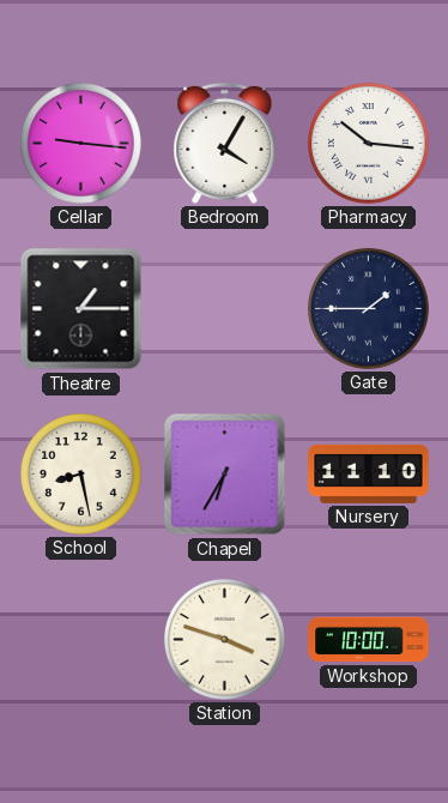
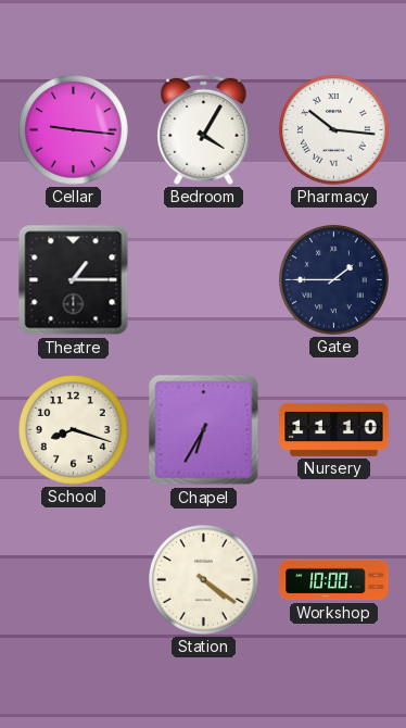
School: 8:28 -> 8:18 (74, 430)
Station: 3:48 -> 4:21 (204, 580)
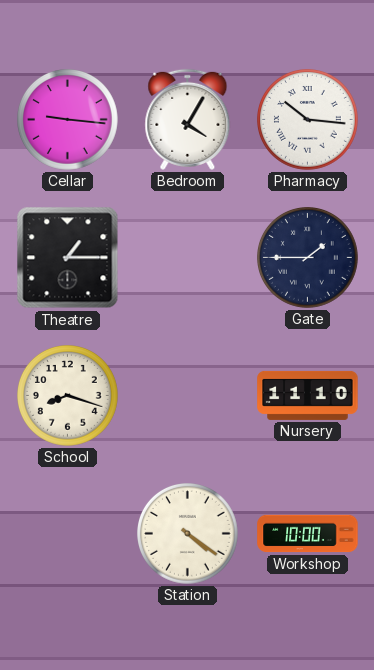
Chapel: 6:35 -> none (204, 430)
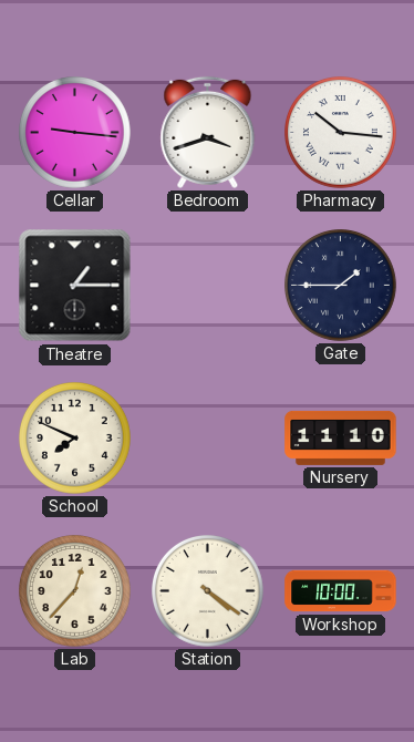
Bedroom: 4:05 -> 3:42 (208, 132)
School: 8:18 -> 7:49 (75, 439)
Lab: none -> 12:37 (75, 591)
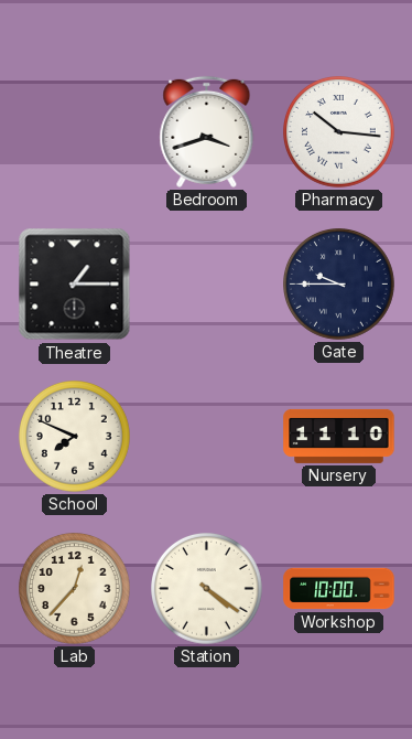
Cellar: 9:16 -> none (75, 133)
Gate: 1:45 -> 9:45 (339, 285)
